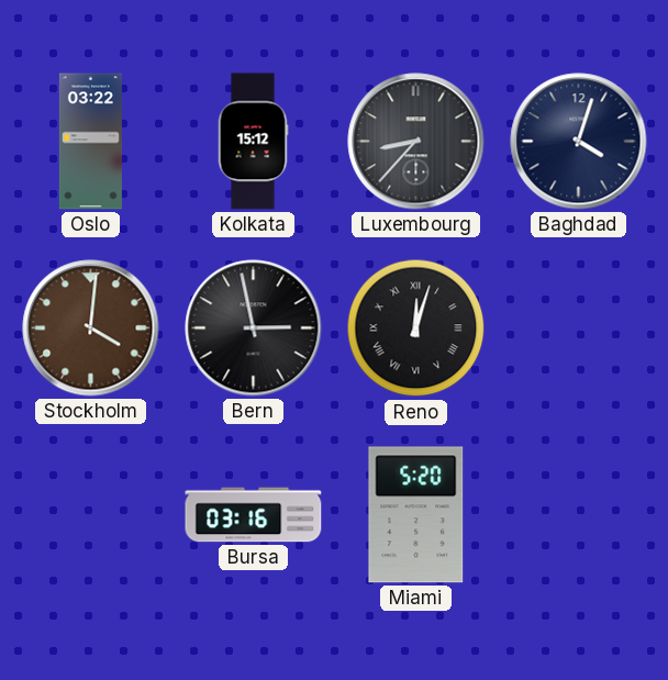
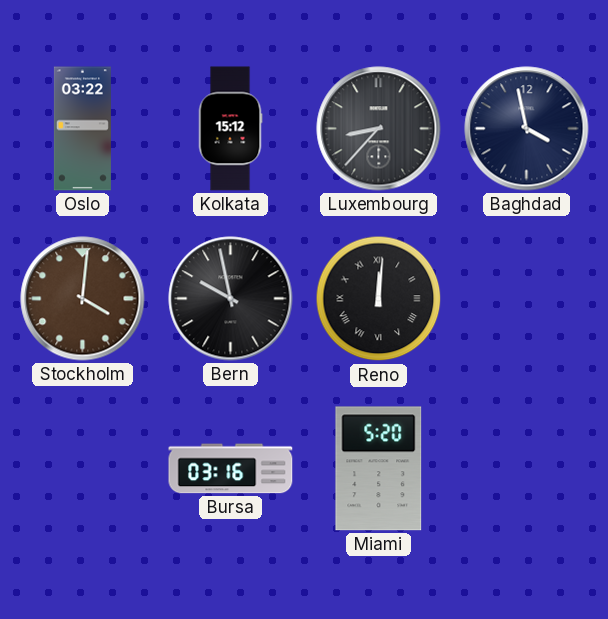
Baghdad: 4:03 -> 3:58 (527, 129)
Bern: 2:58 -> 9:58 (231, 299)
Reno: 12:03 -> 12:01 (379, 299)
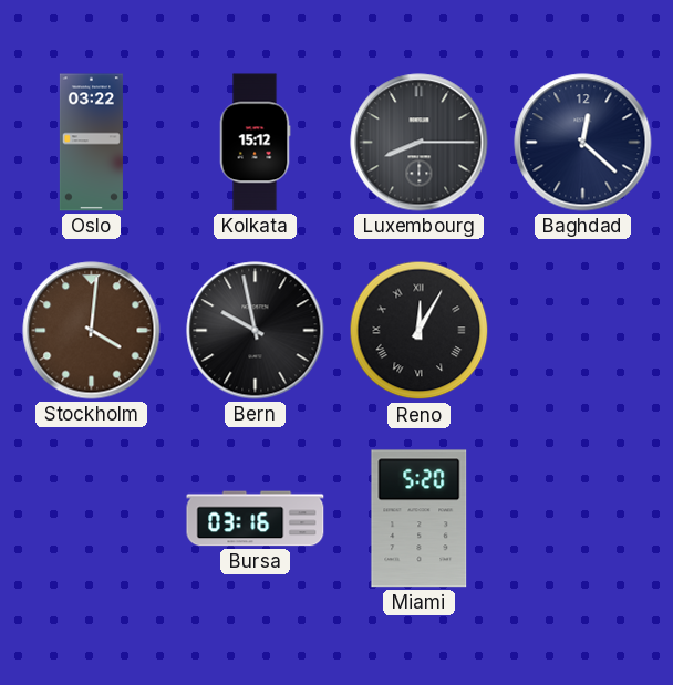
Luxembourg: 8:37 -> 8:15 (420, 143)
Baghdad: 3:58 -> 12:22 (583, 143)
Reno: 12:01 -> 12:05 (420, 331)
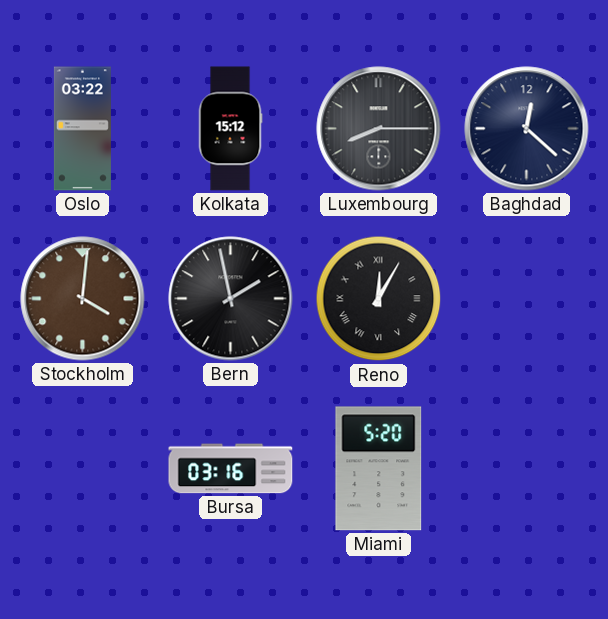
Bern: 9:58 -> 1:58 (231, 299)
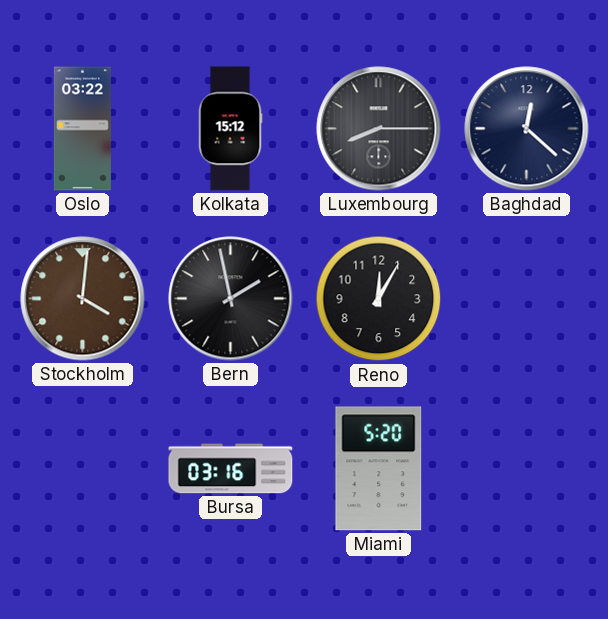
Reno numerals: Roman -> Arabic (379, 299)
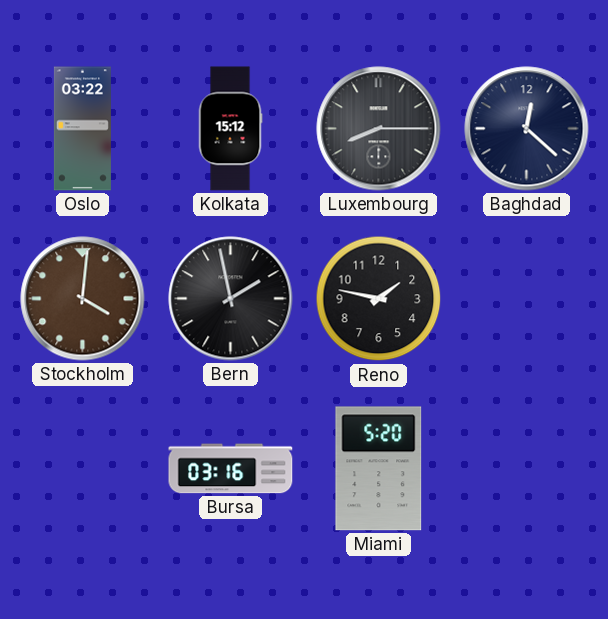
Reno: 12:05 -> 1:47 (379, 299)
